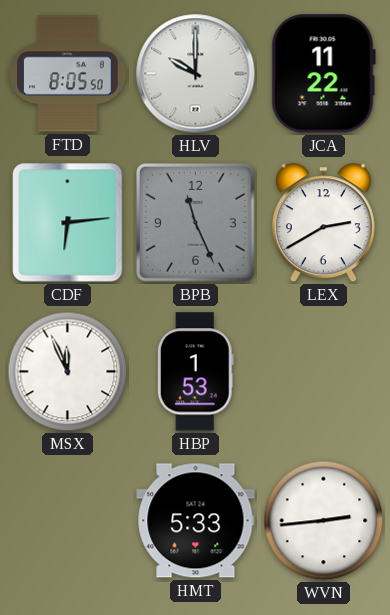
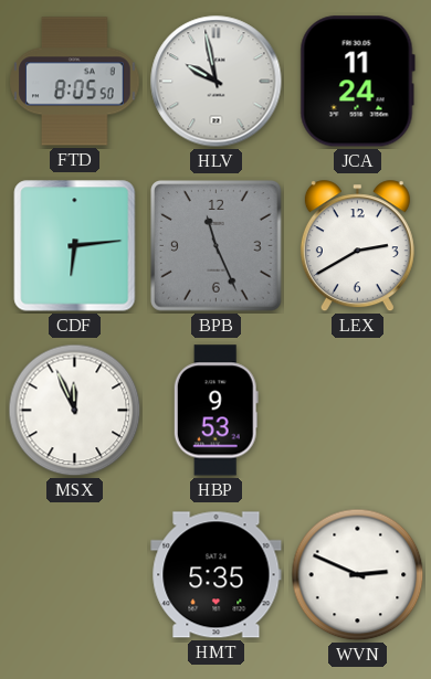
HLV: 10:00 -> 9:58 (217, 82)
JCA: 11:22 -> 11:24 (357, 82)
HBP: 1:53 -> 9:53 (215, 411)
HMT: 5:33 -> 5:35 (217, 575)
WVN: 2:44 -> 2:49 (358, 575)
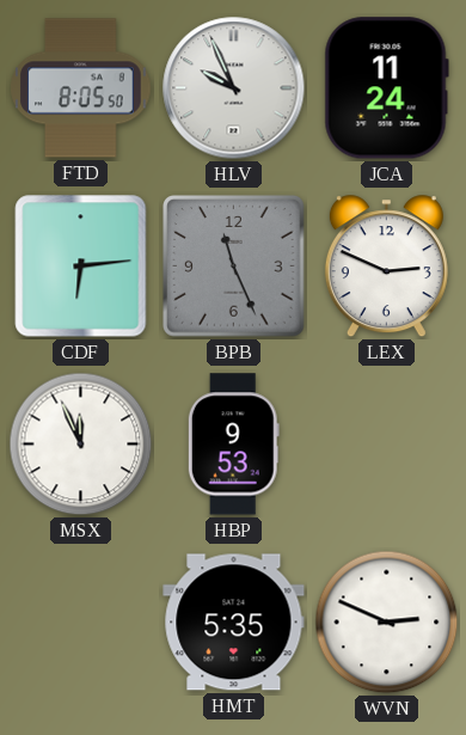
HLV: 9:58 -> 9:56 (234, 88)
LEX: 2:40 -> 2:49 (386, 267)
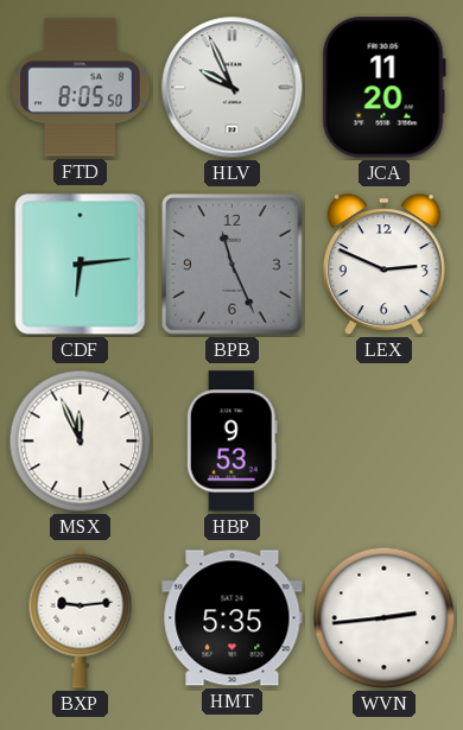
JCA: 11:24 -> 11:20 (383, 88)
BXP: none -> 9:14 (81, 617)
WVN: 2:49 -> 2:44 (385, 618)
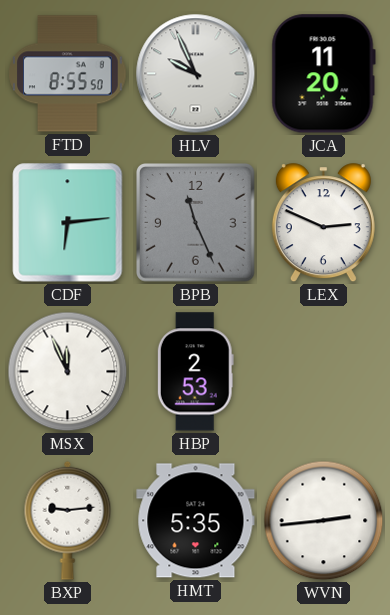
FTD: 8:05 -> 8:55 (68, 74)
HBP: 9:53 -> 2:53 (195, 372)
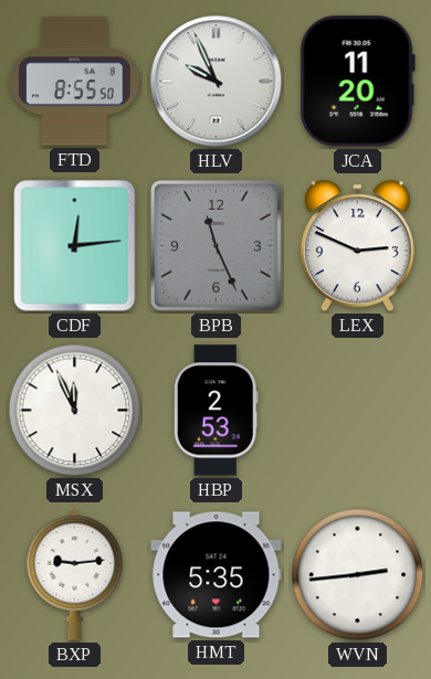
CDF: 6:14 -> 12:14 (75, 246)
